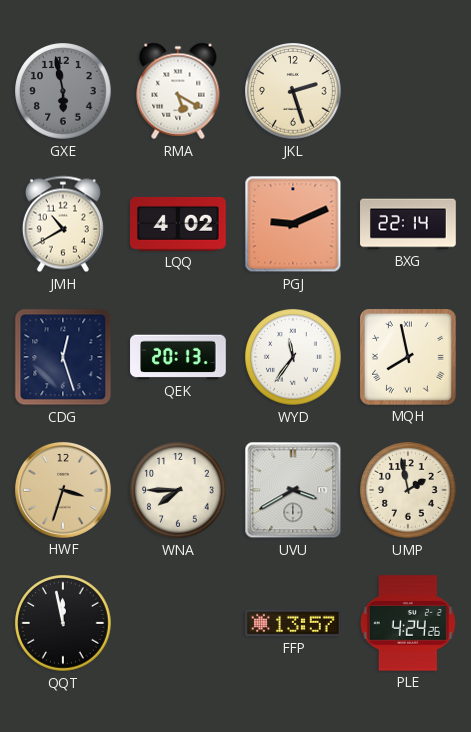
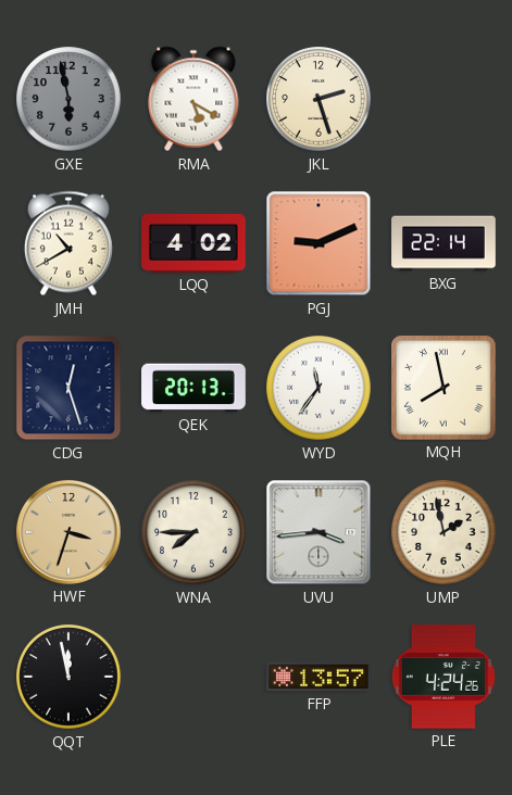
UVU: 3:40 -> 3:44 (319, 532)
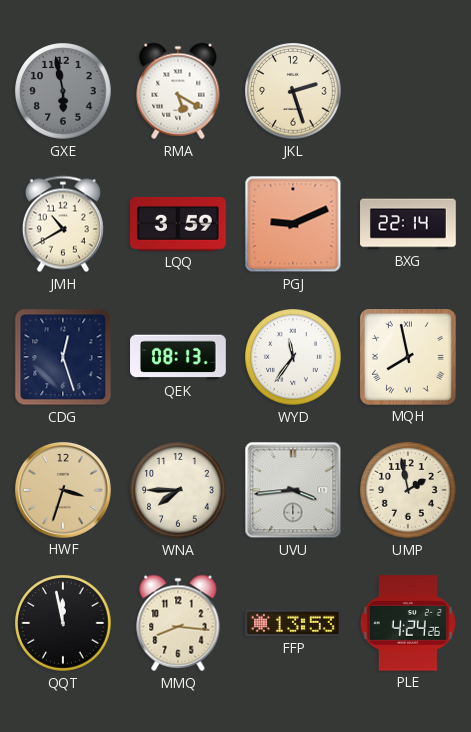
LQQ: 4:02 -> 3:59 (179, 225)
QEK: 20:13 -> 08:13 (178, 357)
MMQ: none -> 8:16 (178, 623)
FFP: 13:57 -> 13:53 (293, 623)
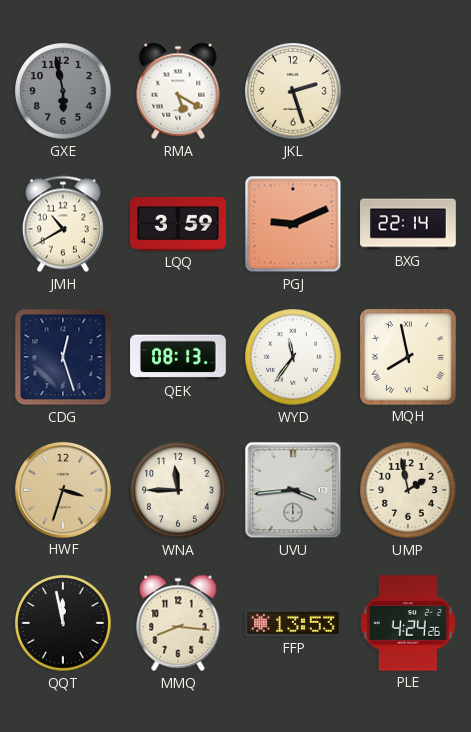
WNA: 7:45 -> 11:45 (178, 490)
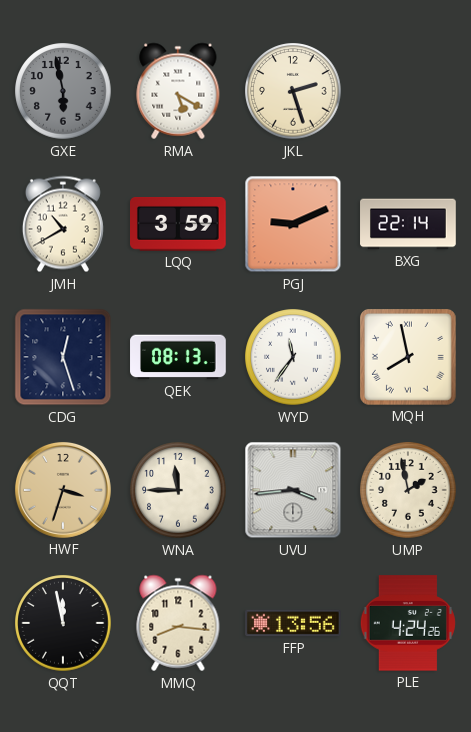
FFP: 13:53 -> 13:56 (293, 623)
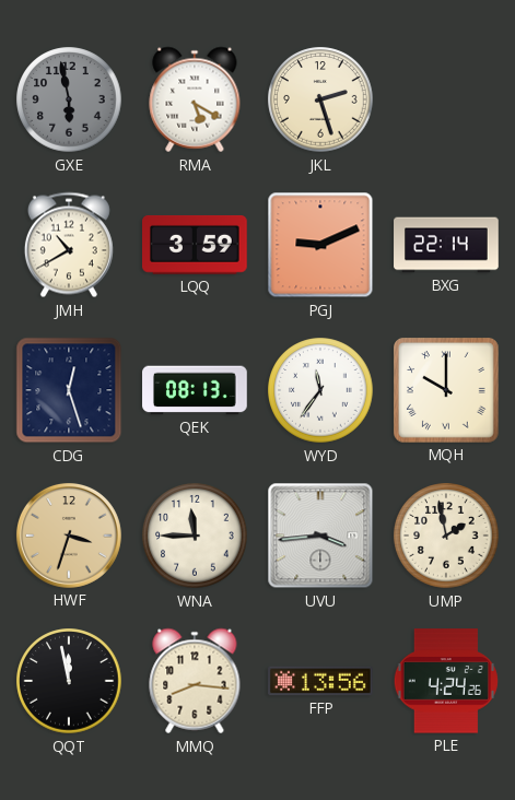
MQH: 7:58 -> 10:00 (447, 391)
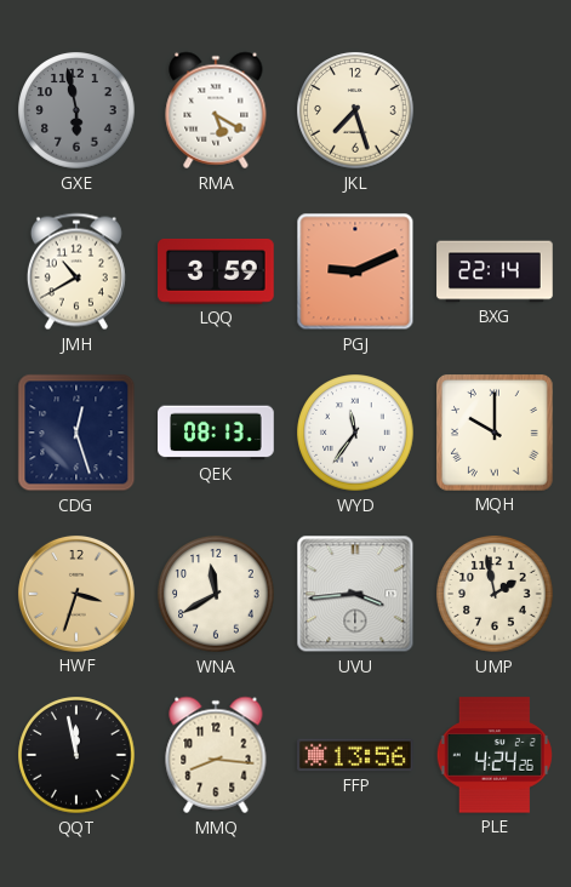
JKL: 2:27 -> 7:27 (355, 110)
WNA: 11:45 -> 11:40 (216, 594)
